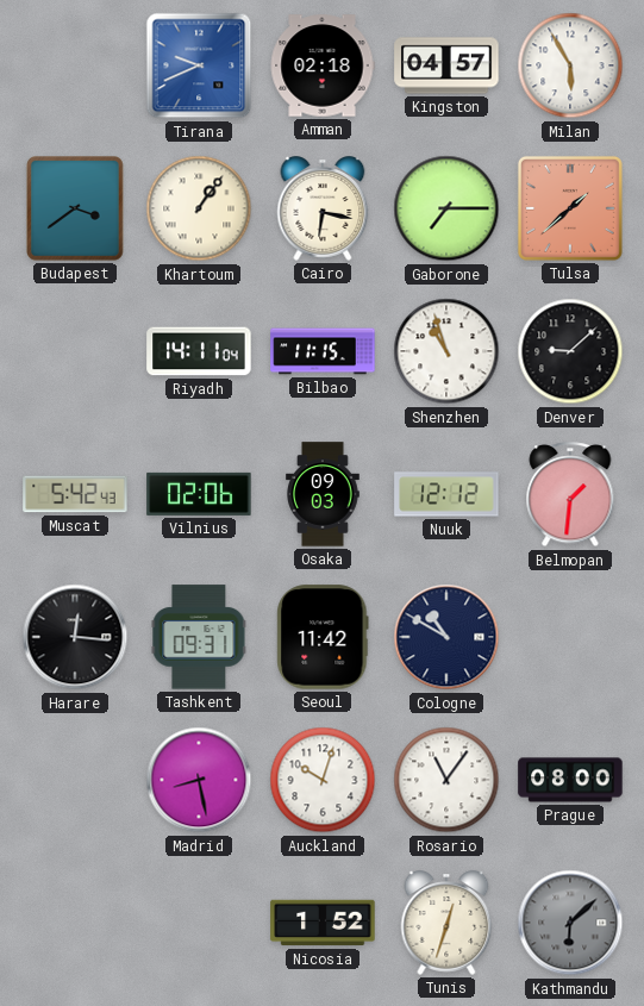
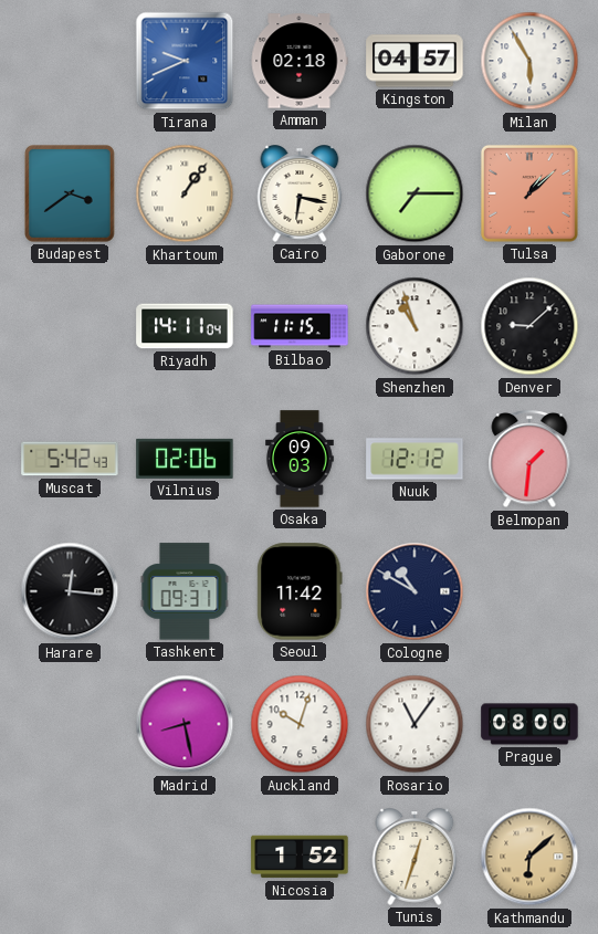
Tulsa: 1:38 -> 1:08 (529, 193)
Kathmandu dial: grey -> champagne (529, 857)
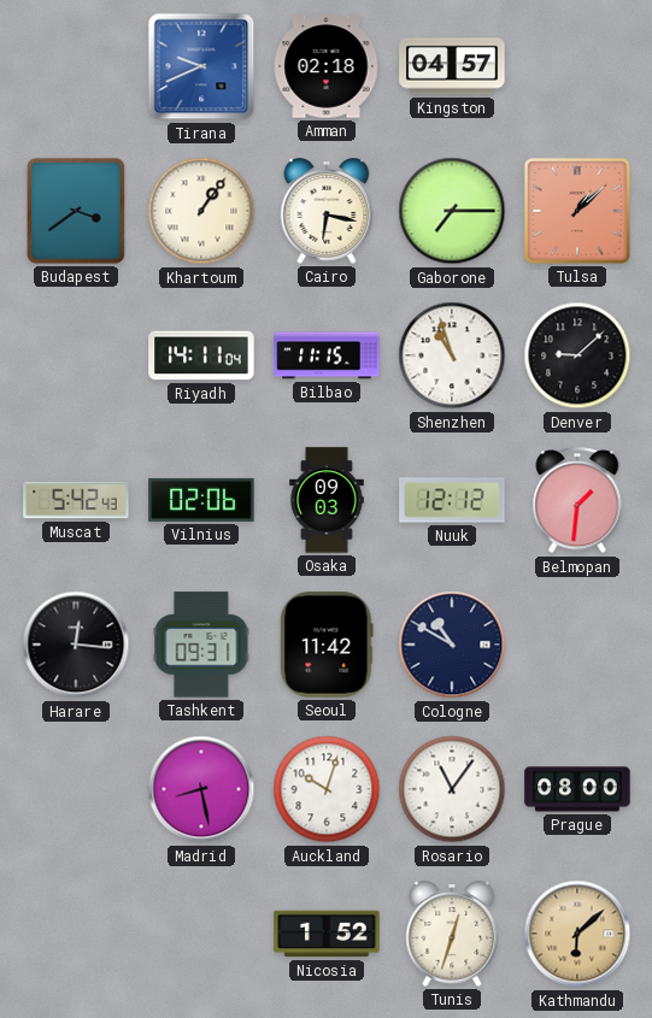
Milan: 5:55 -> none (529, 61)
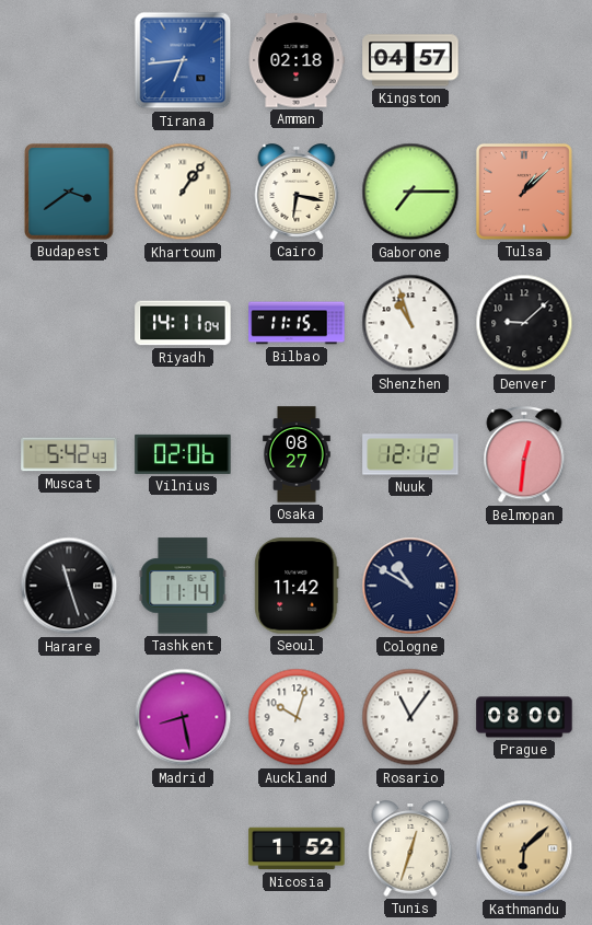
Tirana: 9:41 -> 6:44 (183, 60)
Osaka: 09:03 -> 08:27 (298, 454)
Belmopan: 1:31 -> 12:31 (524, 455)
Harare: 12:16 -> 11:27 (69, 586)
Tashkent: 09:31 -> 11:14 (183, 586)
